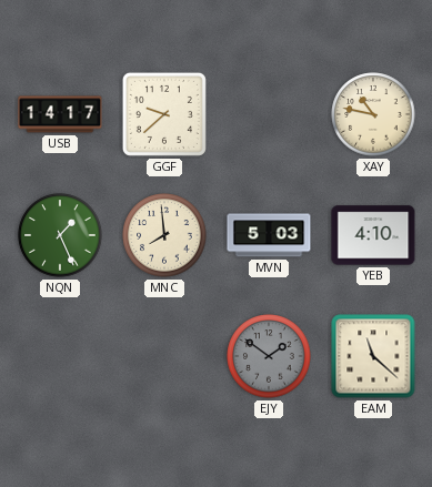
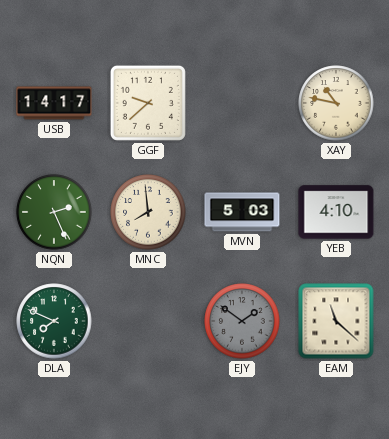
NQN: 1:26 -> 2:26 (54, 212)
DLA: none -> 7:49 (54, 321)
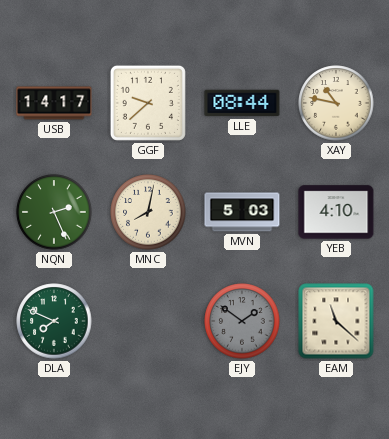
LLE: none -> 08:44 (242, 103)
MNC: 7:59 -> 8:02 (148, 212)
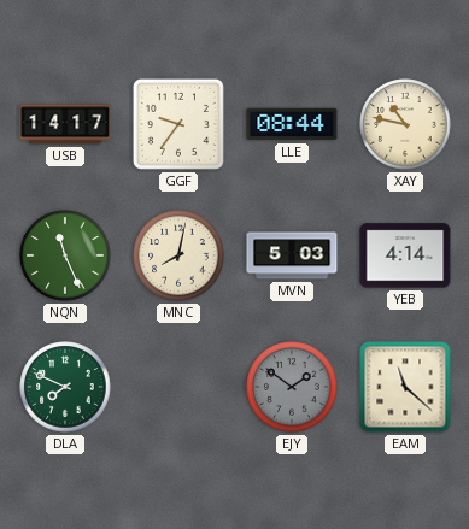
GGF: 9:38 -> 9:36 (178, 124)
NQN: 2:26 -> 11:26 (65, 255)
YEB: 4:10 -> 4:14 (405, 255)
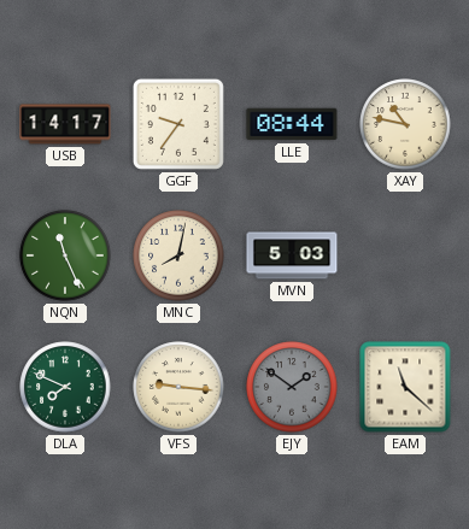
YEB: 4:14 -> none (405, 255)
VFS: none -> 9:16 (178, 387)
